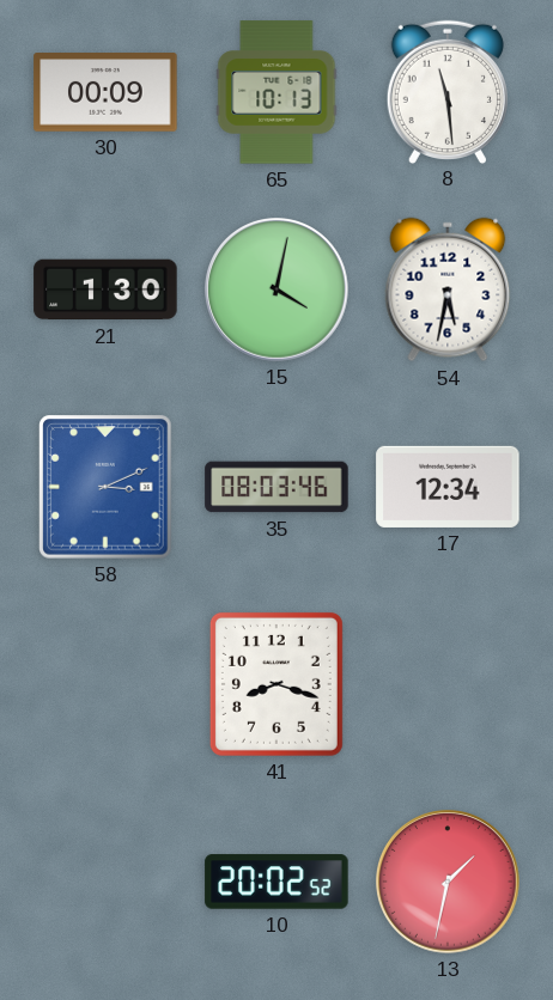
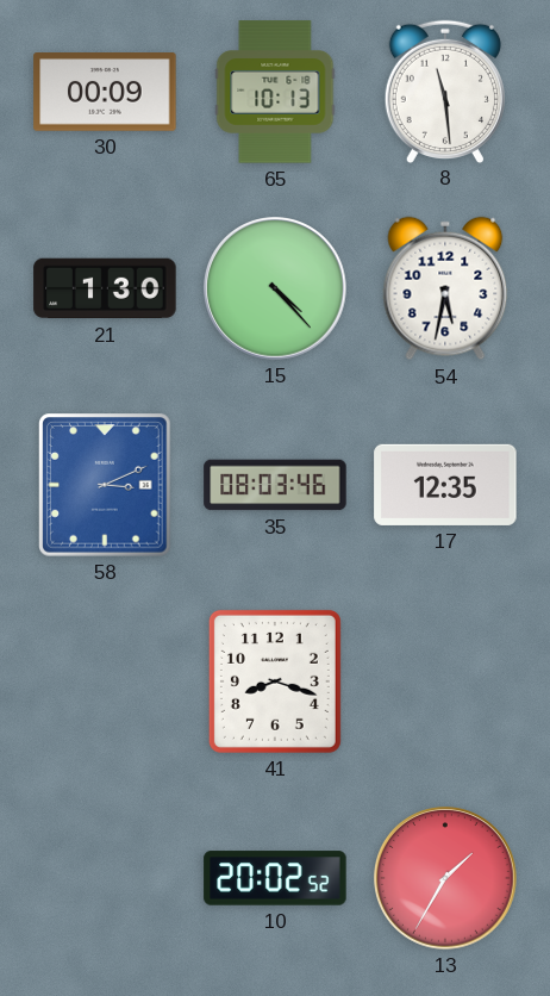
15: 4:02 -> 4:23 (275, 288)
17: 12:34 -> 12:35 (445, 485)
13: 1:32 -> 1:35 (445, 878)
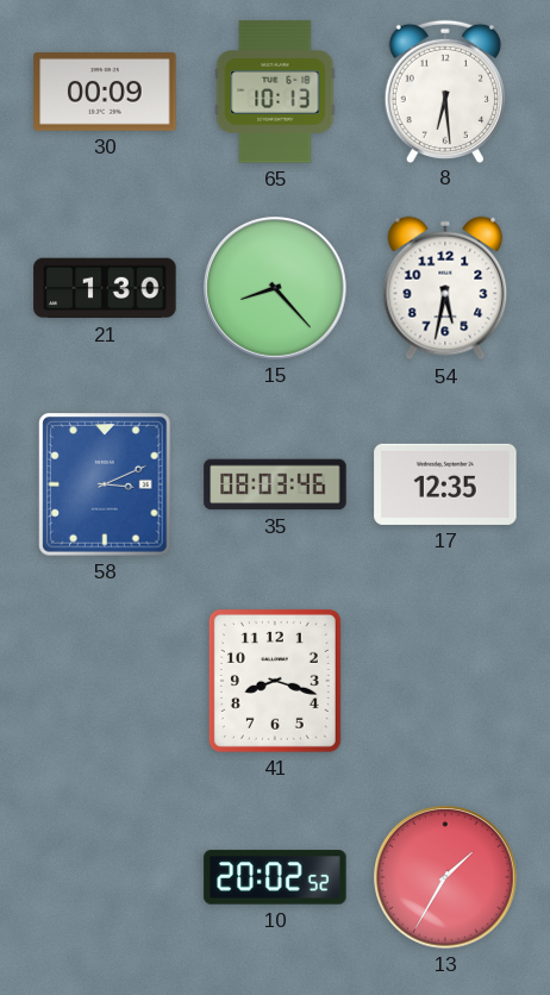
8: 11:29 -> 6:29 (445, 90)
15: 4:23 -> 8:23 (275, 288)
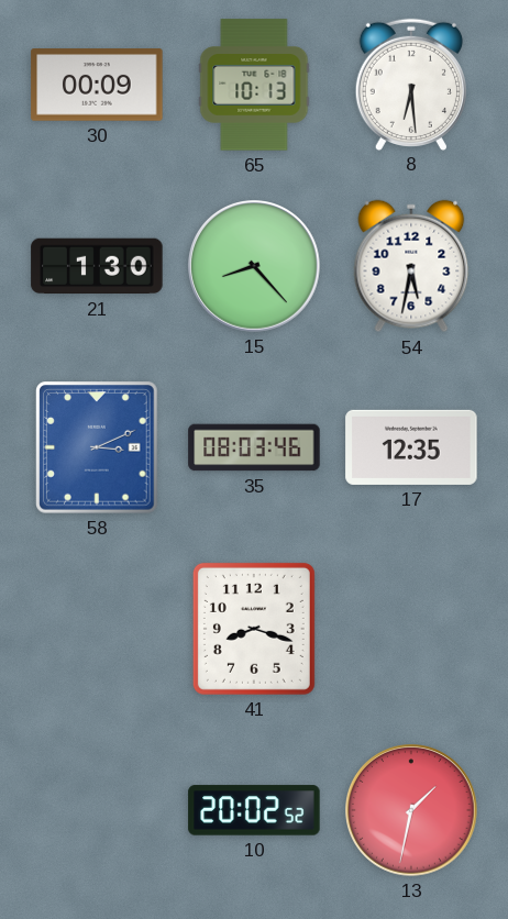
13: 1:35 -> 1:32 (411, 810)
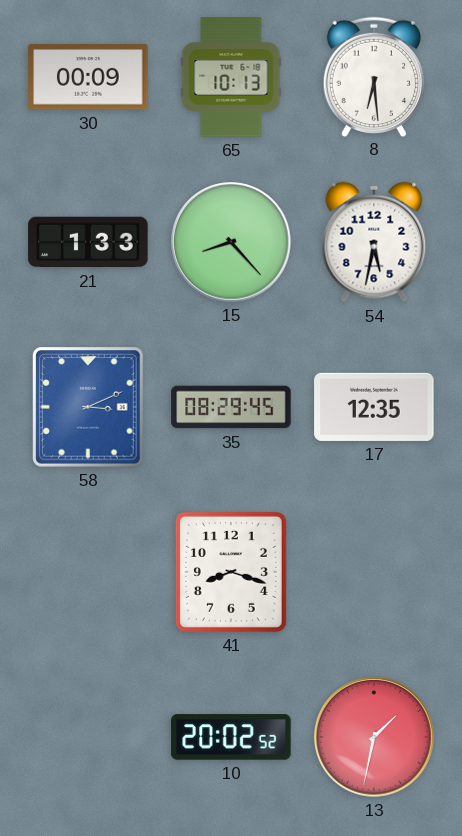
21: 1:30 -> 1:33 (88, 242)
35: 08:03 -> 08:29 (231, 407)
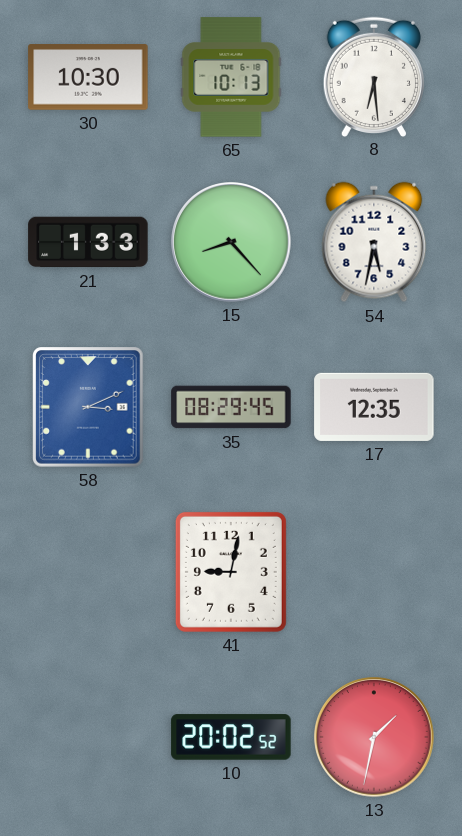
30: 00:09 -> 10:30 (88, 77)
41: 8:18 -> 9:02 (231, 572)
